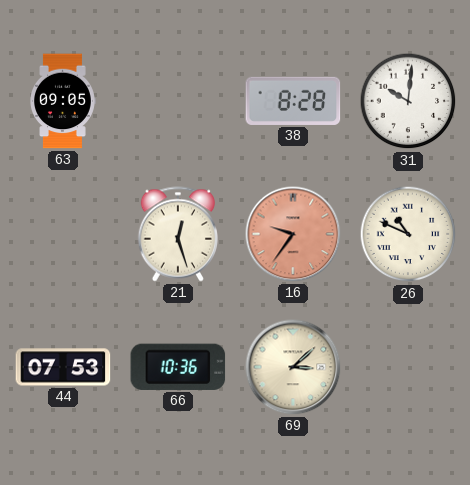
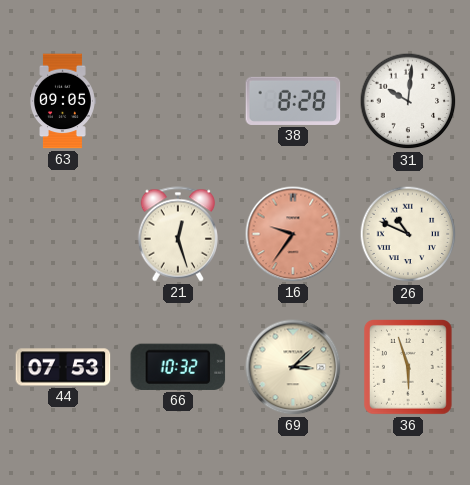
66: 10:36 -> 10:32 (178, 367)
36: none -> 5:57 (409, 368)
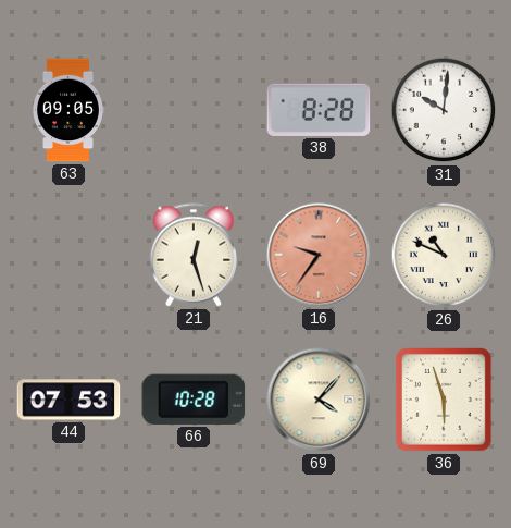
66: 10:32 -> 10:28 (194, 400)
69: 3:08 -> 4:07 (319, 400)
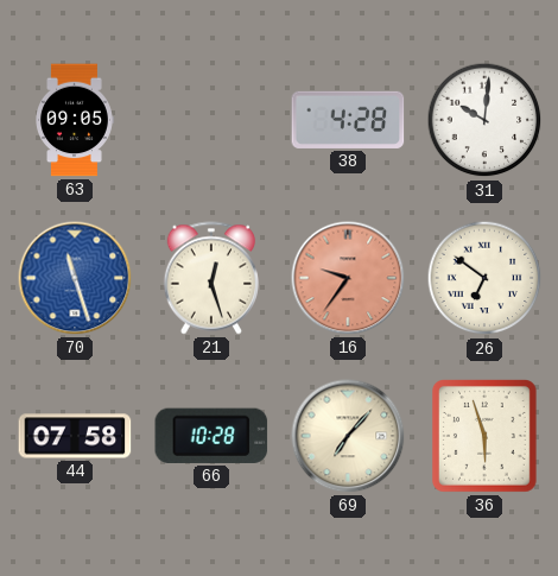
38: 8:28 -> 4:28 (348, 120)
70: none -> 11:27 (75, 278)
26: 10:49 -> 6:51 (484, 278)
44: 07:53 -> 07:58 (75, 436)
69: 4:07 -> 7:07 (348, 436)
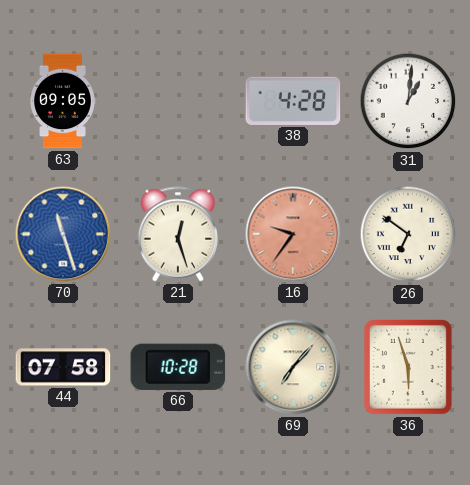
31: 10:01 -> 1:01 (408, 101)
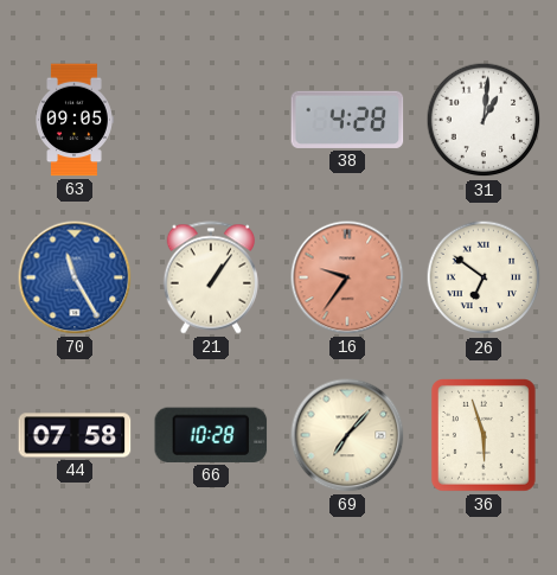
70: 11:27 -> 11:25 (75, 277)
21: 12:27 -> 1:06 (210, 277)
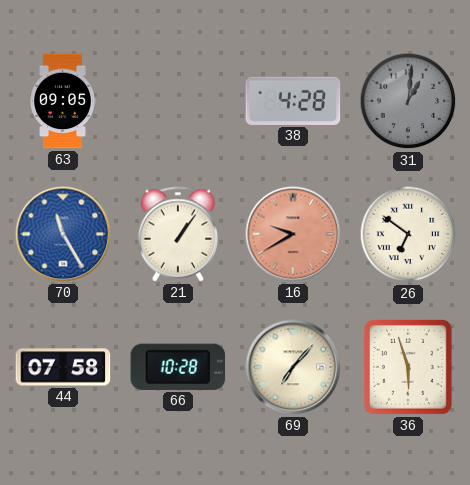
31 dial: white -> grey (408, 101)
16: 9:36 -> 9:40 (293, 234)
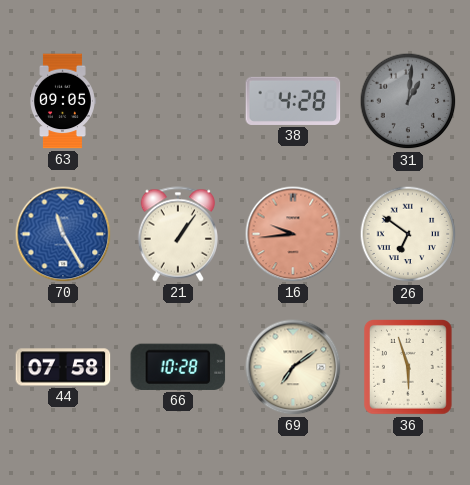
16: 9:40 -> 9:44 (293, 234)
69: 7:07 -> 7:09 (293, 367)
